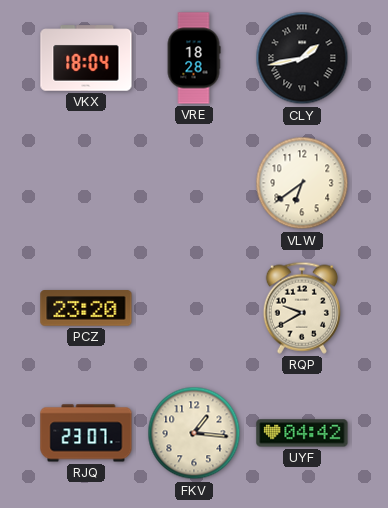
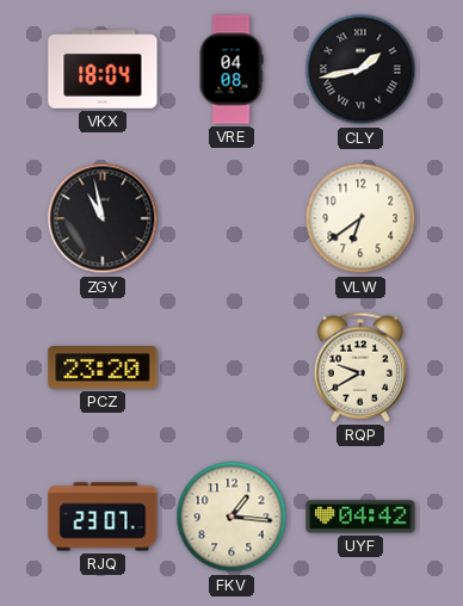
VRE: 18:28 -> 04:08 (231, 69)
ZGY: none -> 10:58 (103, 218)
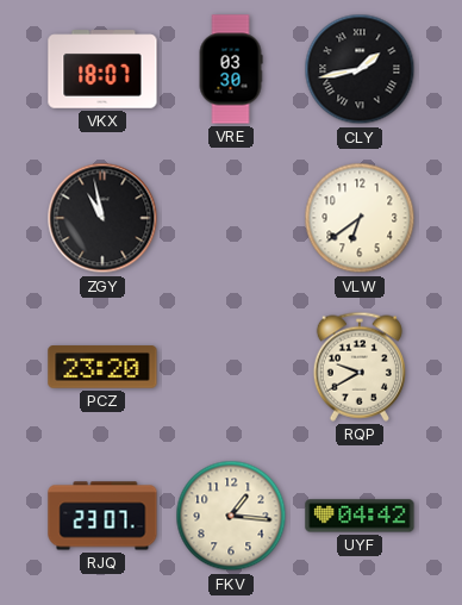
VKX: 18:04 -> 18:07 (102, 69)
VRE: 04:08 -> 03:30 (231, 69)
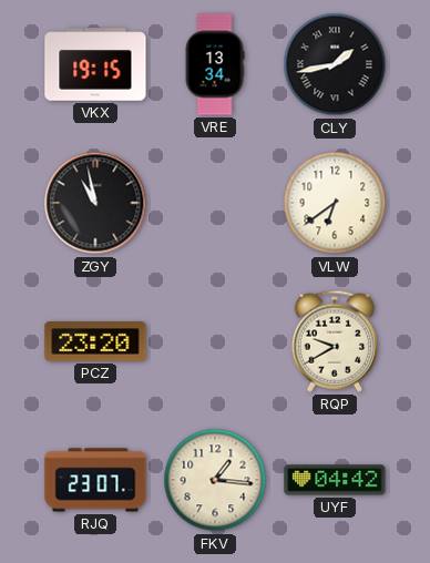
VKX: 18:07 -> 19:15 (95, 64)
VRE: 03:30 -> 13:34 (215, 64)
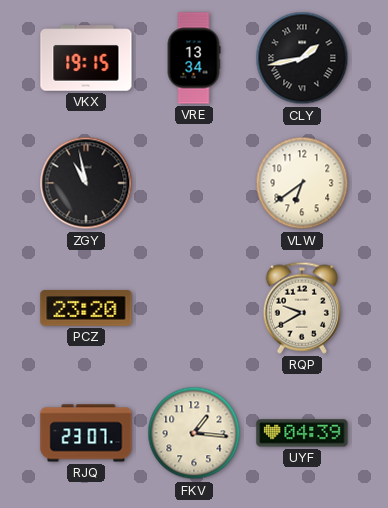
UYF: 04:42 -> 04:39 (302, 433)
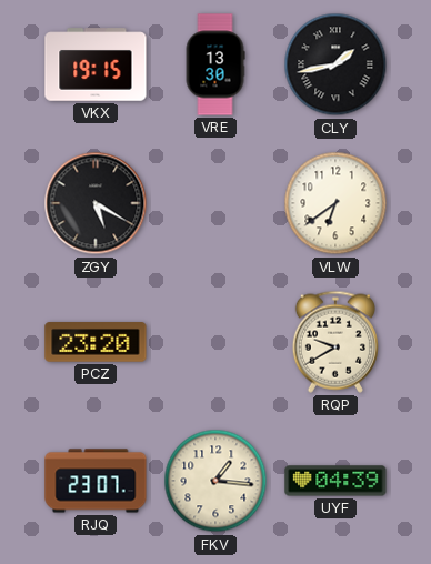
VRE: 13:34 -> 13:30 (215, 64)
ZGY: 10:58 -> 5:20 (96, 203)
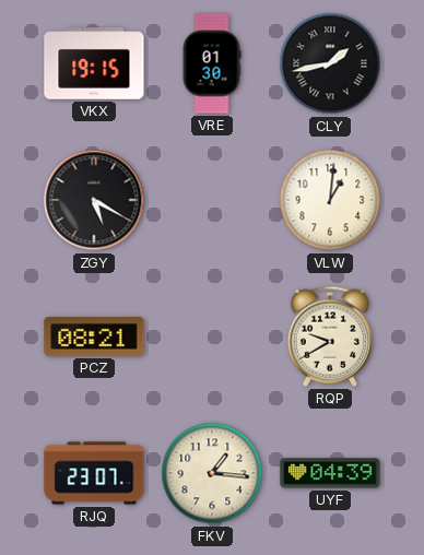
VRE: 13:30 -> 01:30 (212, 63)
VLW: 6:39 -> 1:01 (330, 200)
PCZ: 23:20 -> 08:21 (94, 336)
